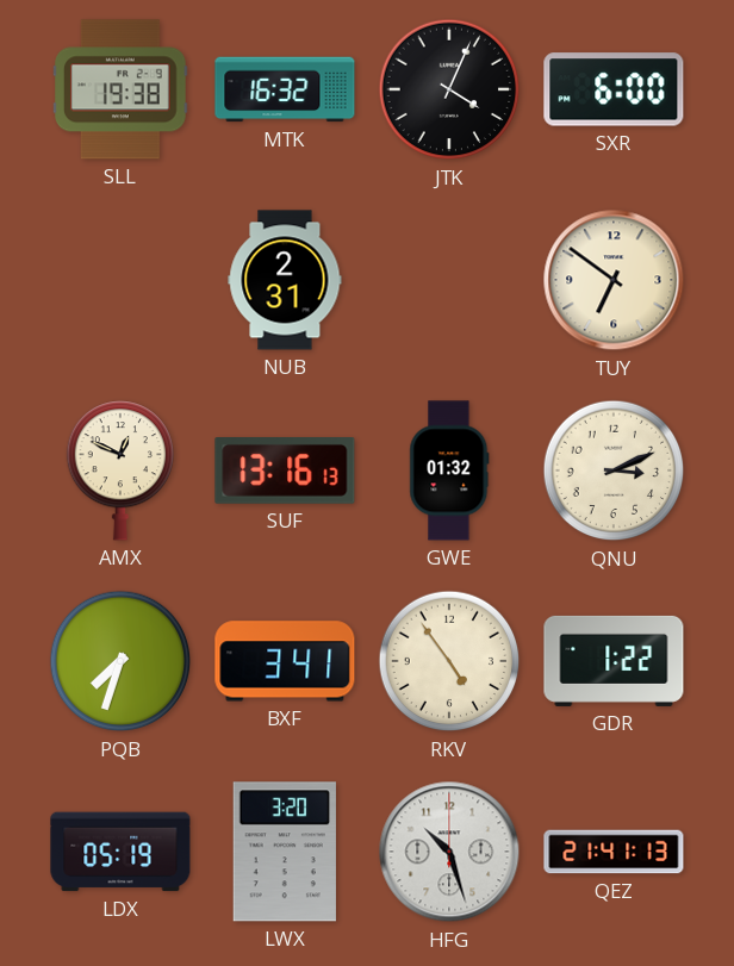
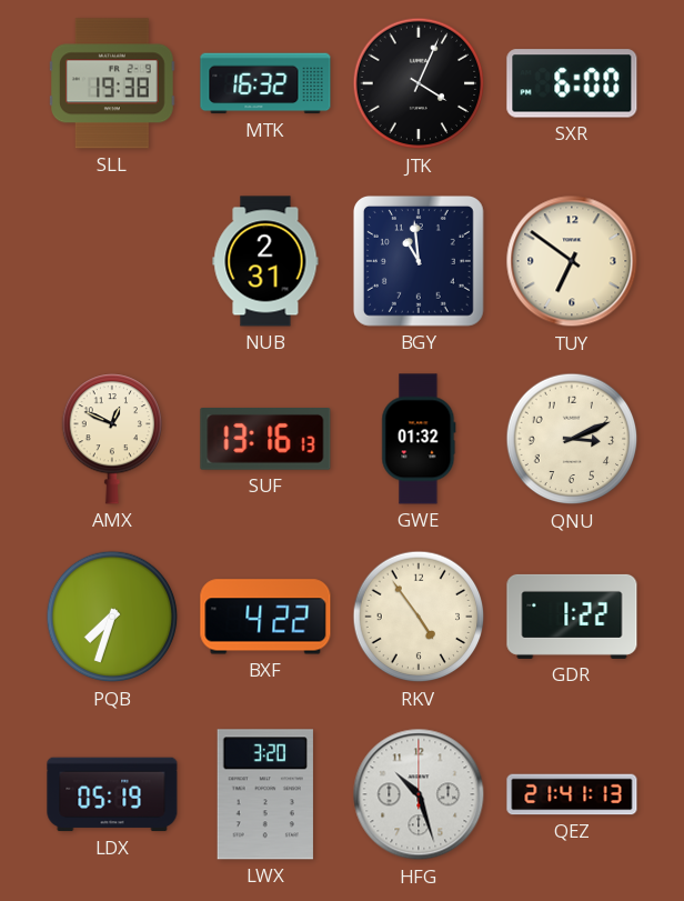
BGY: none -> 10:59 (419, 261)
BXF: 3:41 -> 4:22 (265, 617)
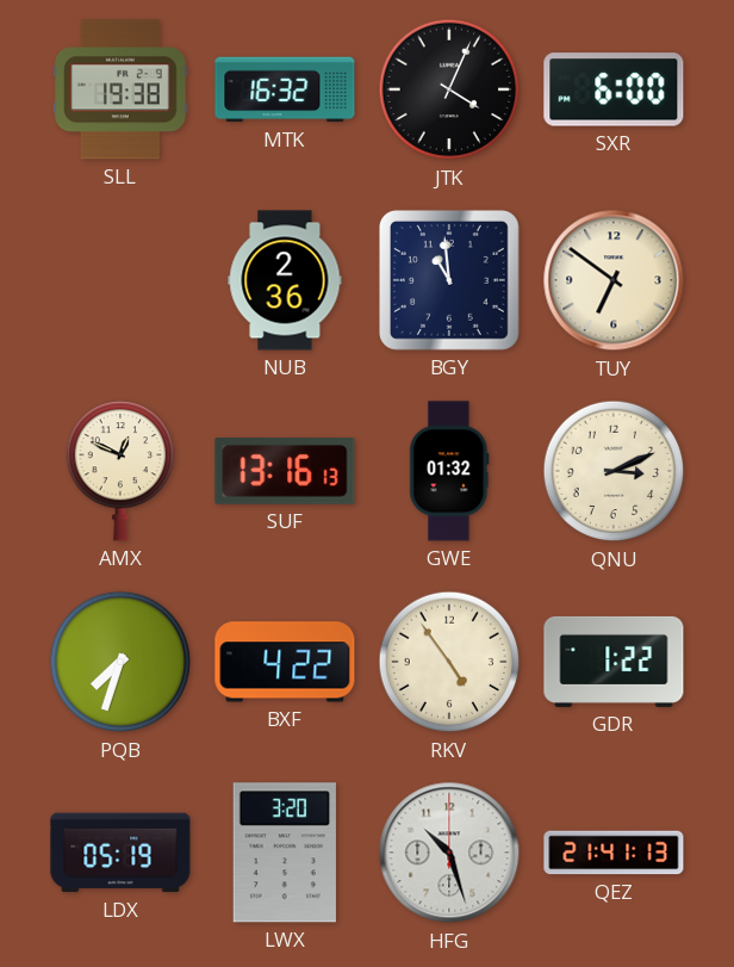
NUB: 2:31 -> 2:36 (285, 280)
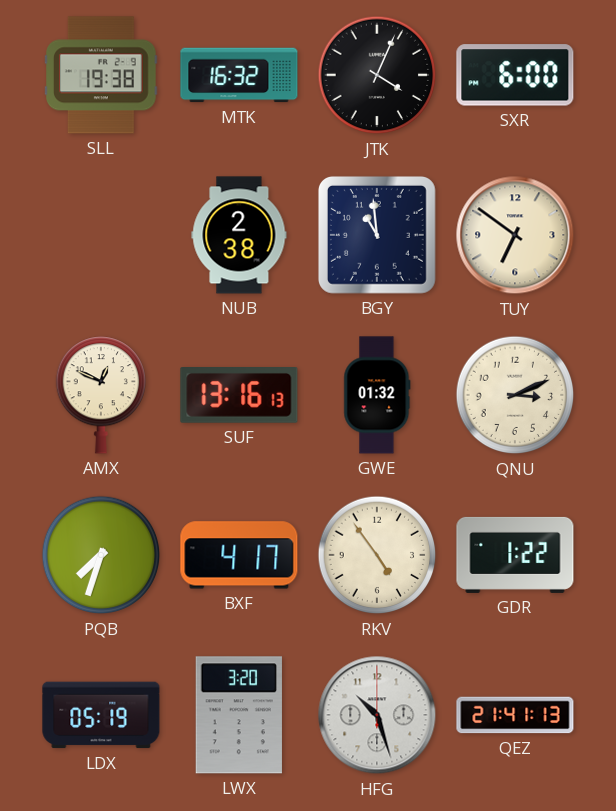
NUB: 2:36 -> 2:38 (239, 235)
BXF: 4:22 -> 4:17 (239, 555)
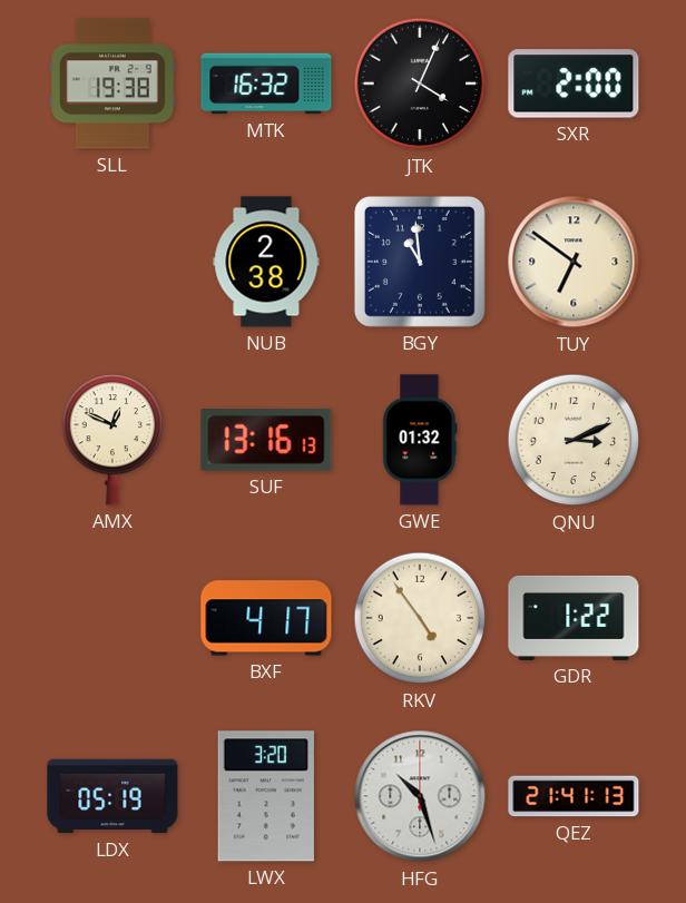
SXR: 6:00 -> 2:00 (574, 84)
PQB: 7:33 -> none (101, 555)
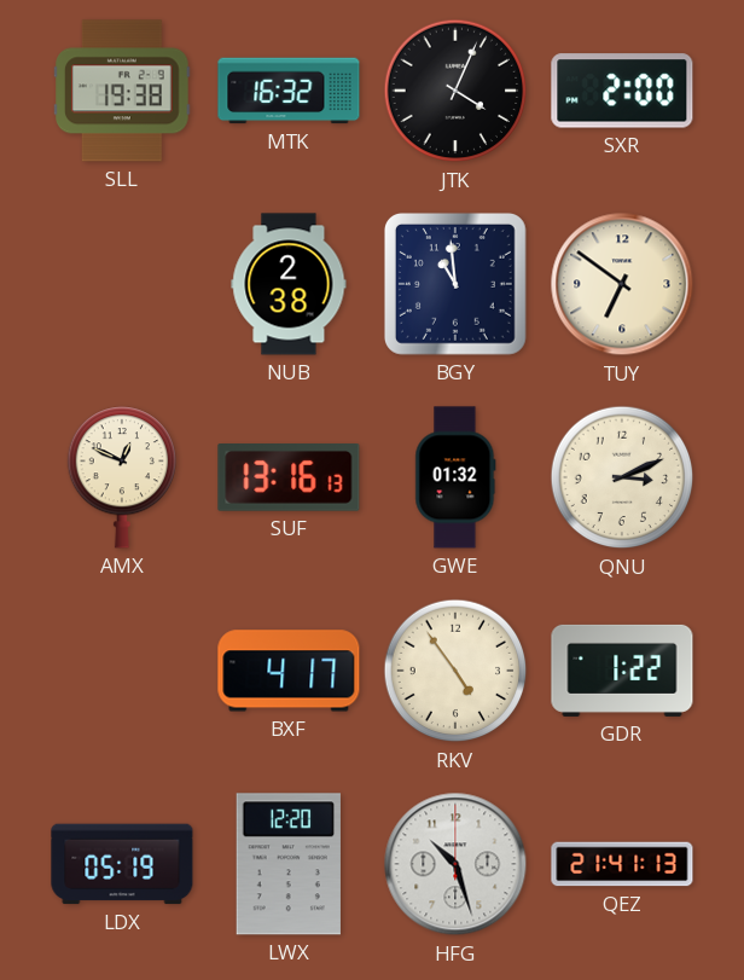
LWX: 3:20 -> 12:20 (289, 864)
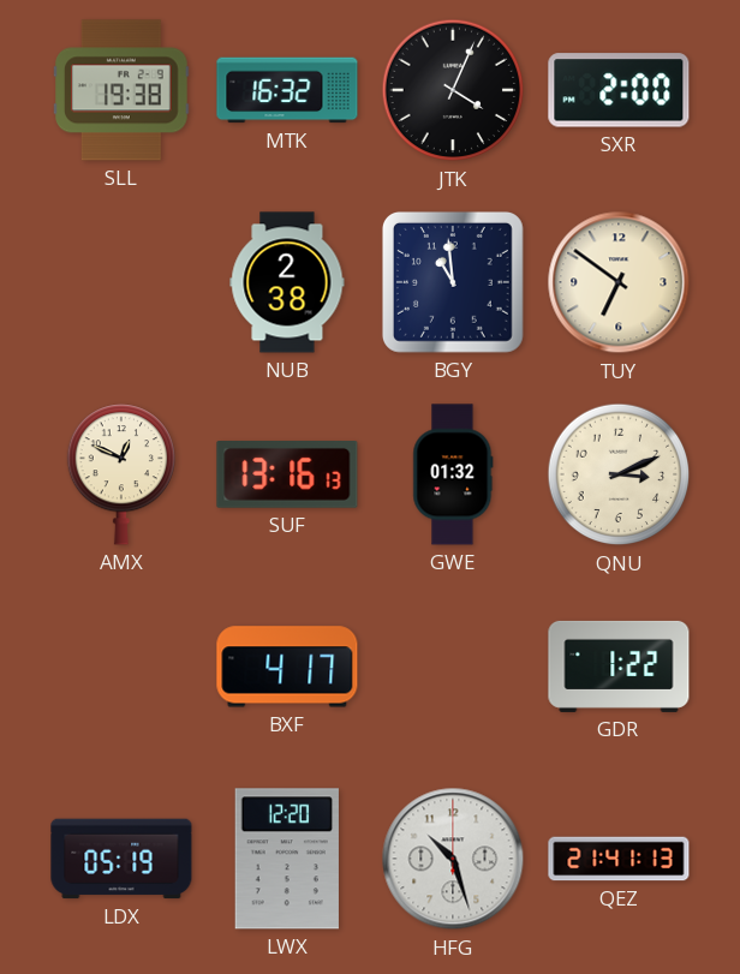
RKV: 4:54 -> none (455, 671)
